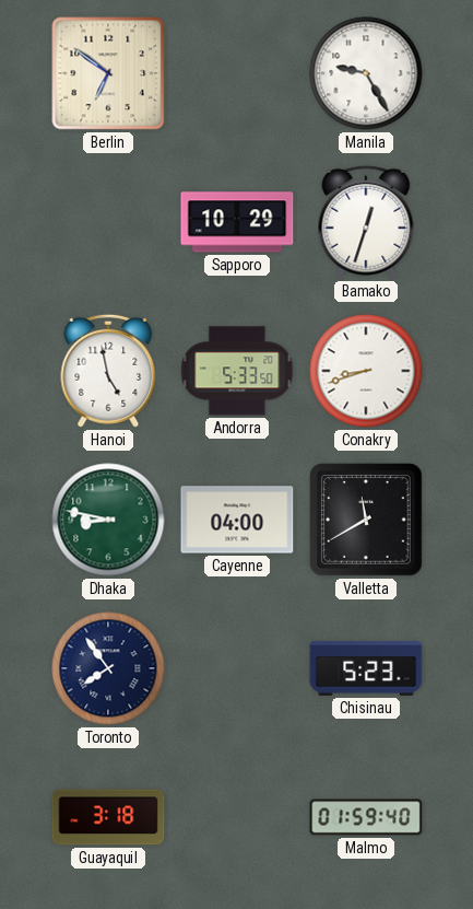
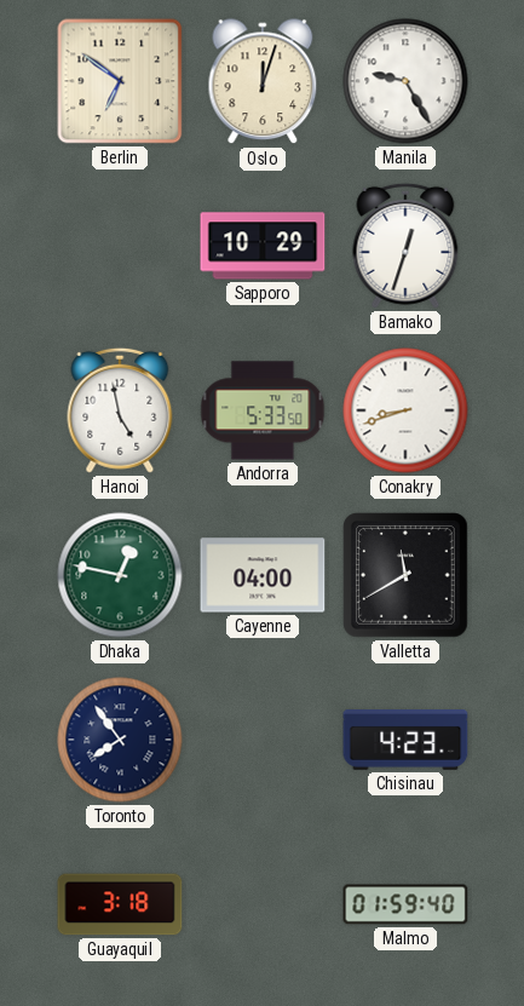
Oslo: none -> 12:03 (263, 82)
Dhaka: 8:47 -> 12:47 (120, 575)
Chisinau: 5:23 -> 4:23 (405, 741)
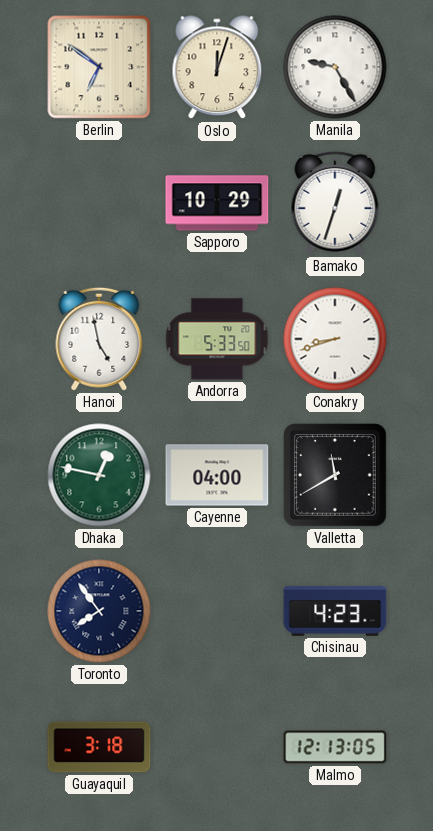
Malmo: 01:59 -> 12:13 (335, 747)
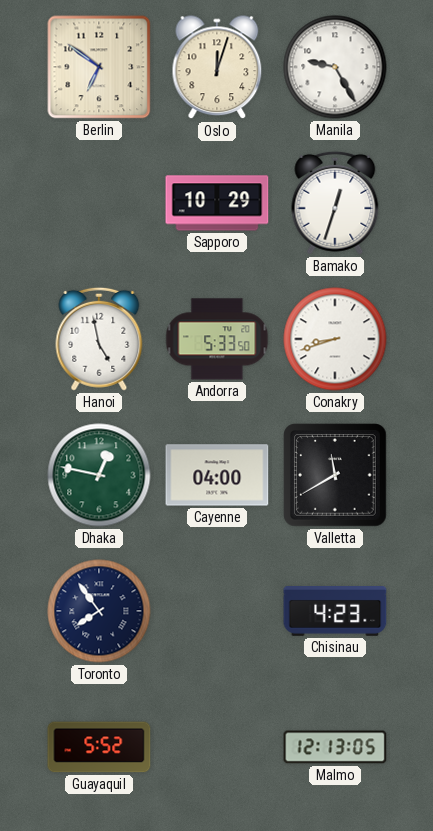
Guayaquil: 3:18 -> 5:52 (99, 747)
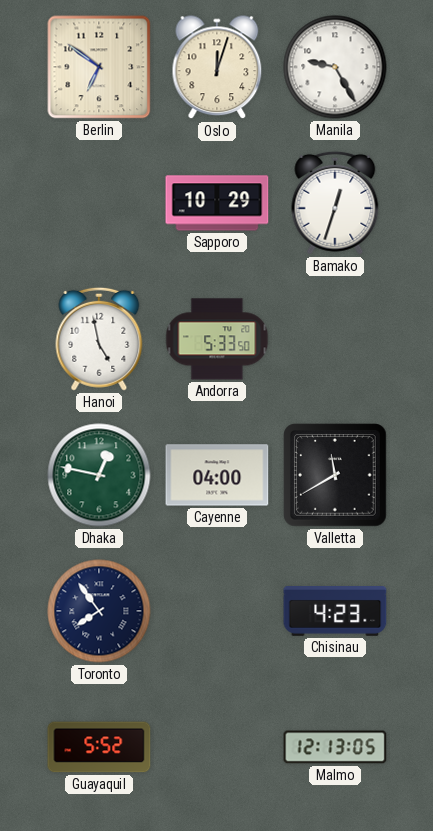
Conakry: 8:42 -> none (335, 339)
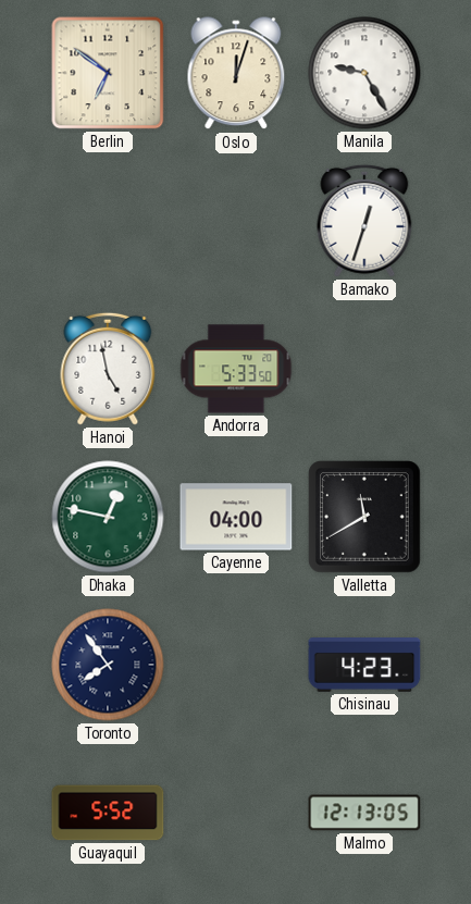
Sapporo: 10:29 -> none (217, 203)
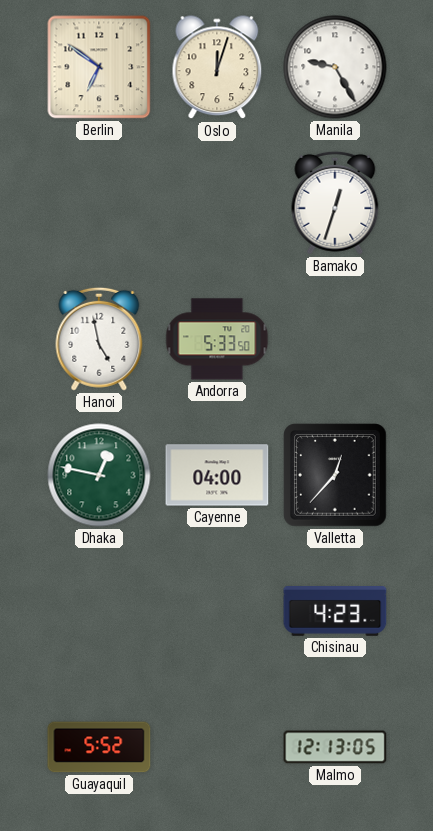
Valletta: 11:40 -> 12:37 (335, 475)
Toronto: 7:54 -> none (108, 665)
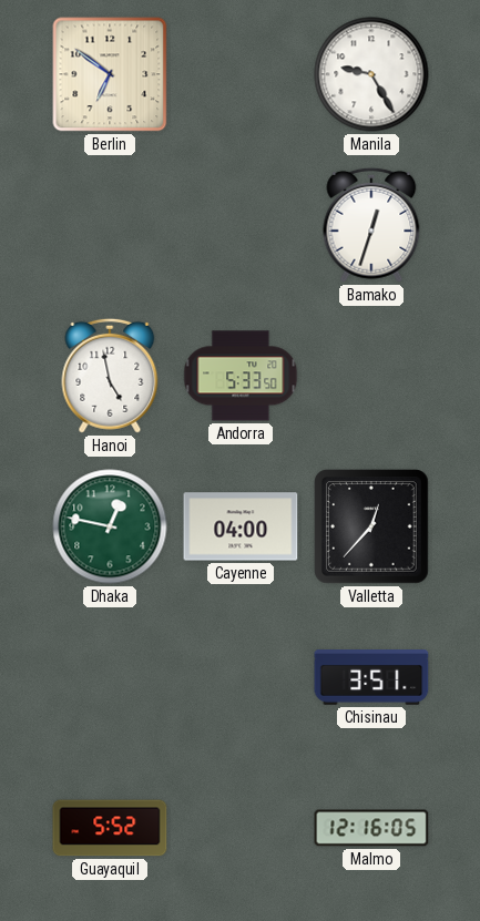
Oslo: 12:03 -> none (217, 68)
Chisinau: 4:23 -> 3:51 (371, 678)
Malmo: 12:13 -> 12:16 (371, 828)
